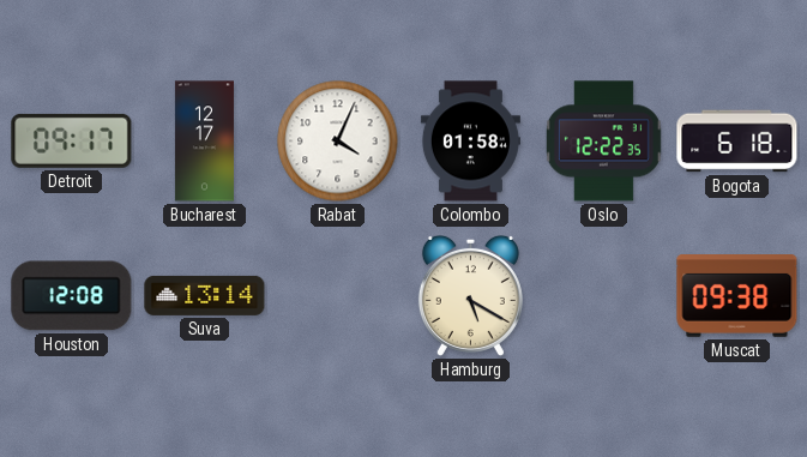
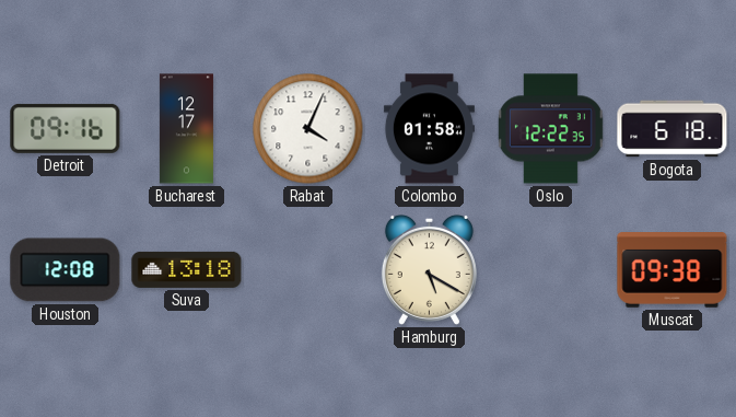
Detroit: 09:17 -> 09:16 (66, 128)
Suva: 13:14 -> 13:18 (187, 269)
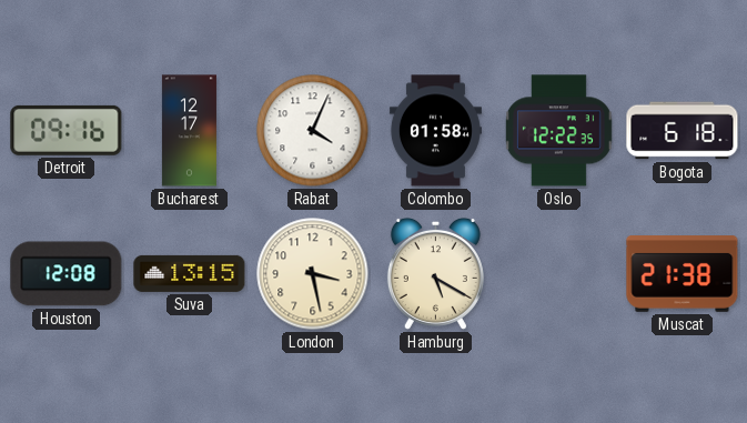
Suva: 13:18 -> 13:15 (190, 273)
London: none -> 3:28 (313, 274)
Muscat: 09:38 -> 21:38 (683, 274)
